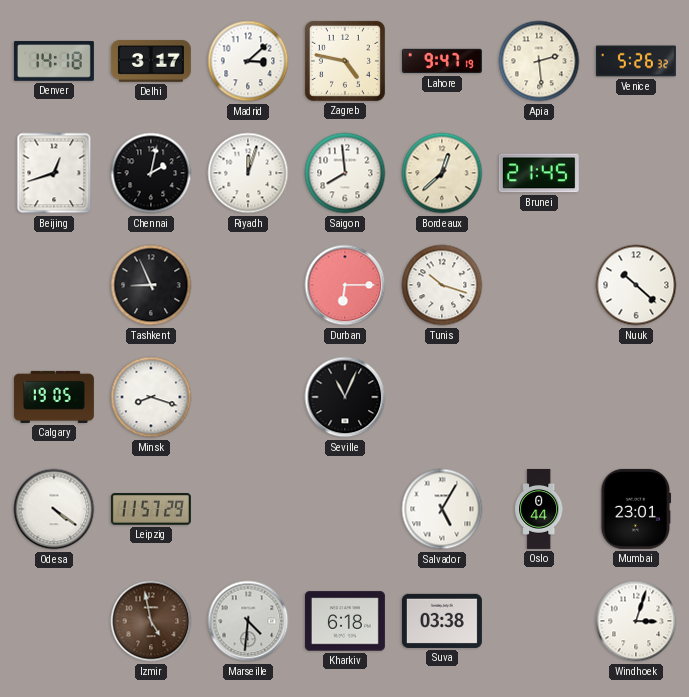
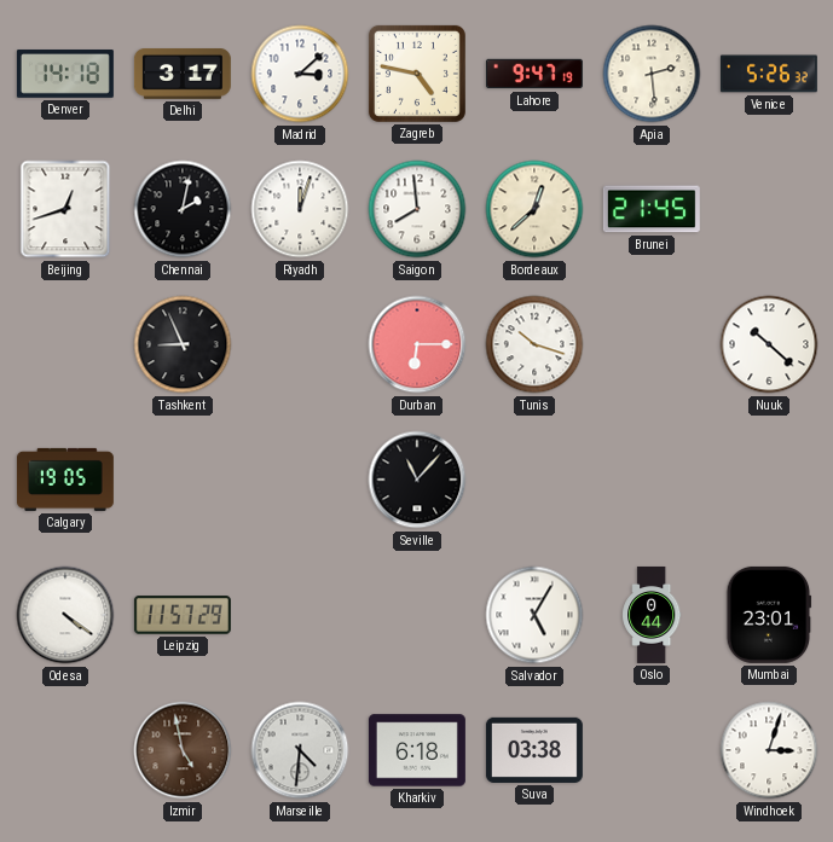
Minsk: 8:18 -> none (151, 397)
Seville: 11:04 -> 11:07 (417, 480)
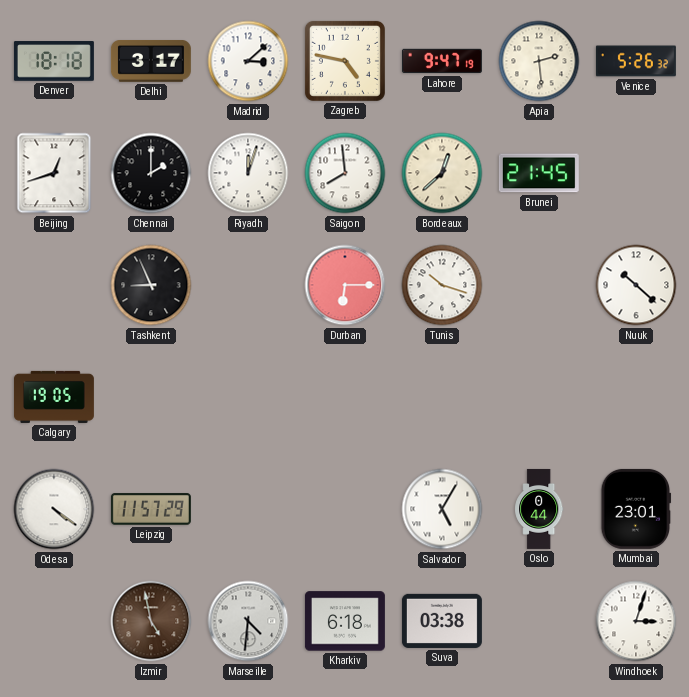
Denver: 14:18 -> 18:18 (54, 61)
Chennai: 2:02 -> 2:00 (151, 173)
Seville: 11:07 -> none (417, 480)
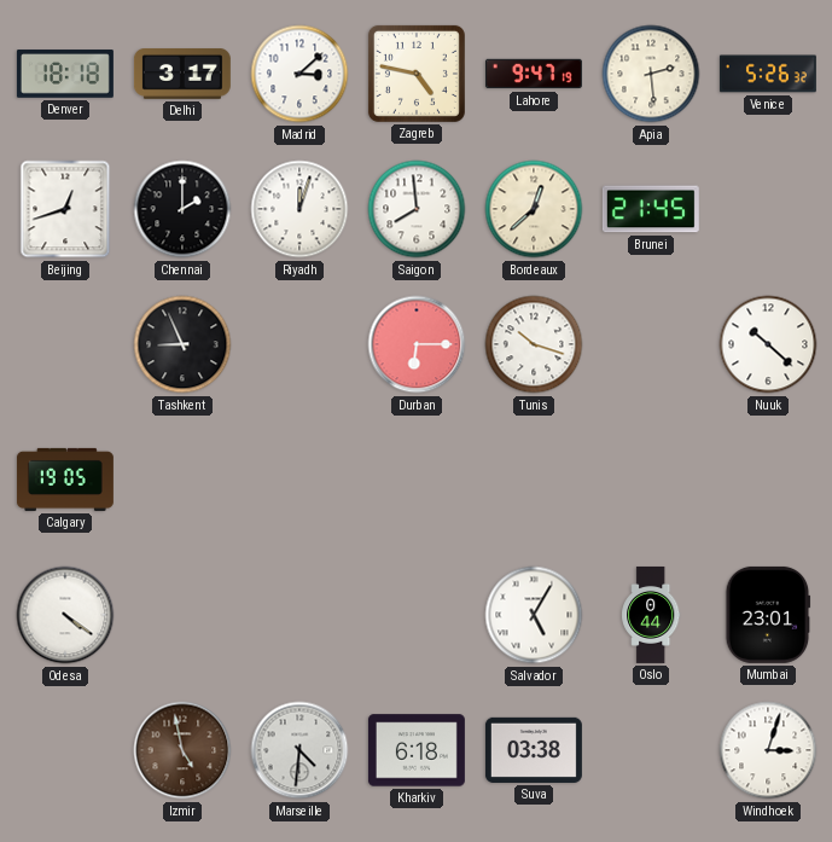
Leipzig: 11:57 -> none (151, 509)
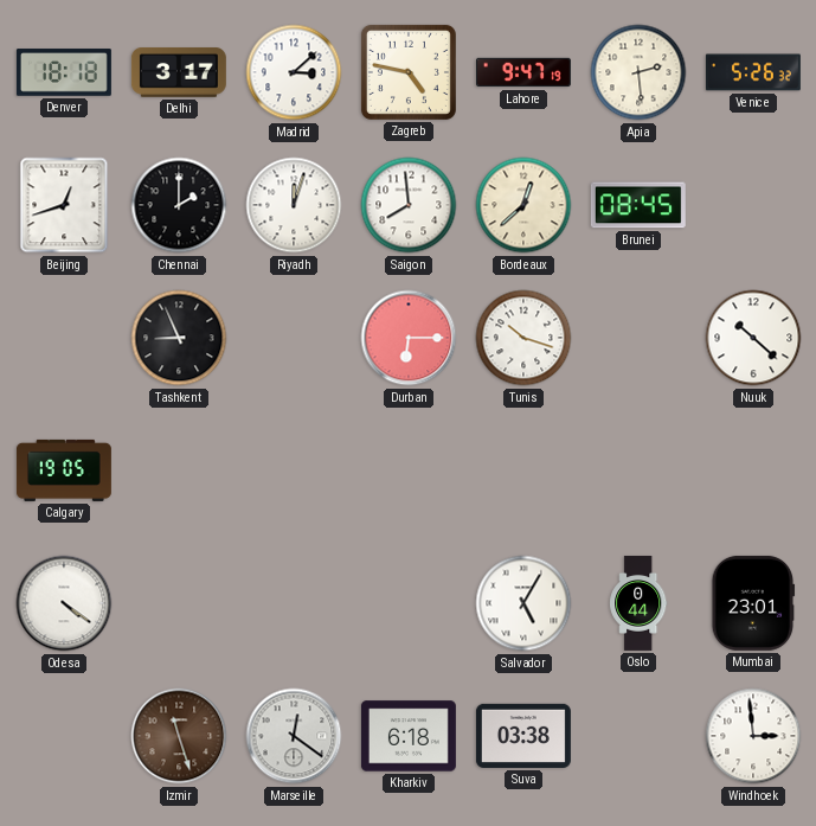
Brunei: 21:45 -> 08:45 (638, 205)
Izmir: 4:58 -> 11:27 (179, 736)
Marseille: 4:31 -> 12:21 (294, 736)
Windhoek: 3:03 -> 2:59 (753, 736)
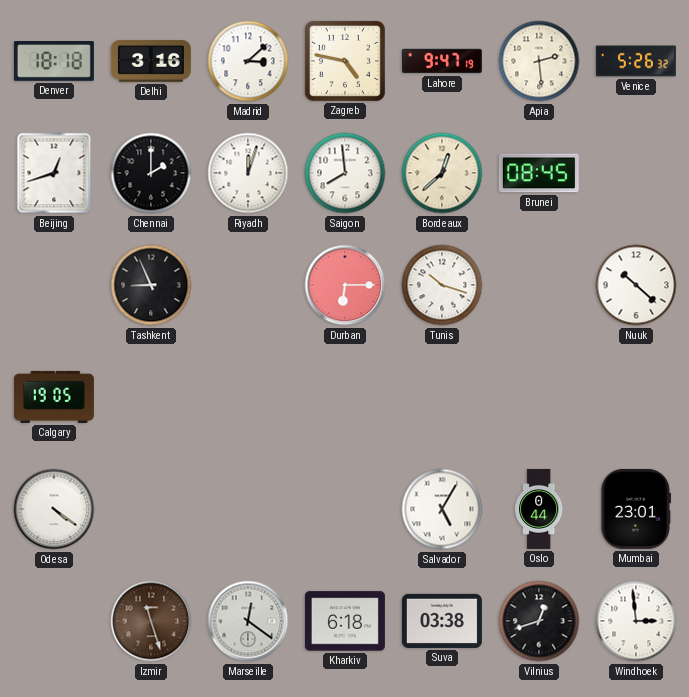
Delhi: 3:17 -> 3:16 (151, 62)
Vilnius: none -> 12:42 (539, 621)
